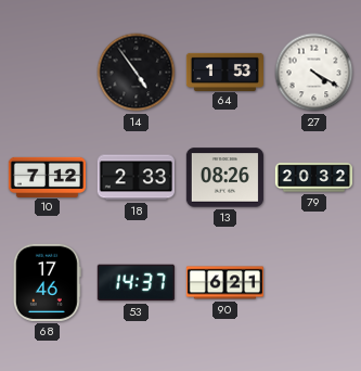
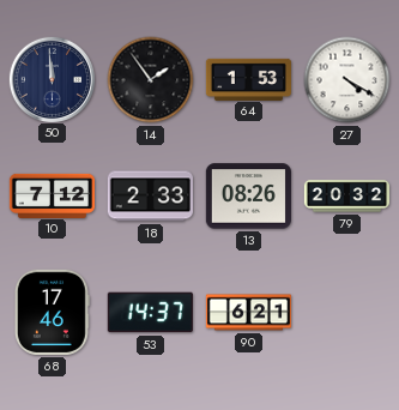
50: none -> 11:59 (52, 79)
14: 4:54 -> 1:54 (151, 80)
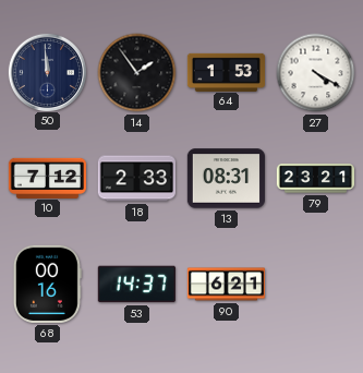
13: 08:26 -> 08:31 (226, 179)
79: 20:32 -> 23:21 (315, 179)
68: 17:46 -> 00:16 (47, 284)
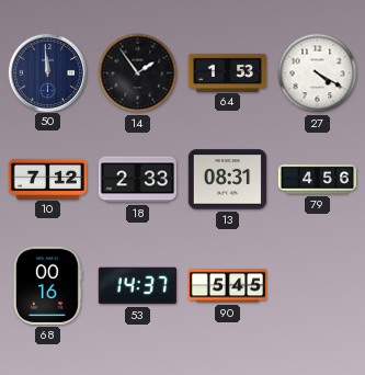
79: 23:21 -> 4:56 (317, 180)
90: 6:21 -> 5:45 (227, 286)
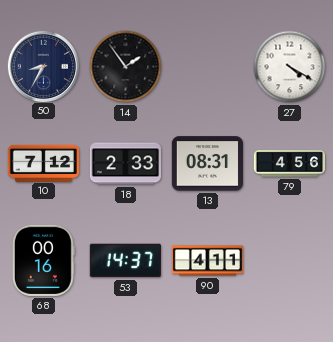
50: 11:59 -> 8:35 (43, 66)
64: 1:53 -> none (227, 72)
90: 5:45 -> 4:11 (207, 261)
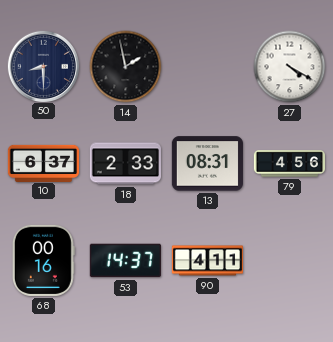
50: 8:35 -> 8:30 (43, 66)
14: 1:54 -> 1:58 (126, 67)
10: 7:12 -> 6:37 (43, 163)
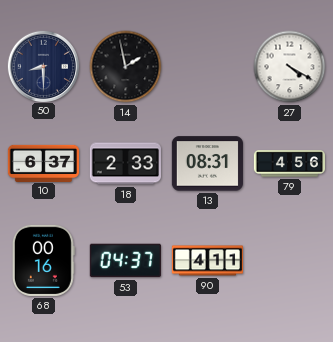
53: 14:37 -> 04:37 (125, 261)
